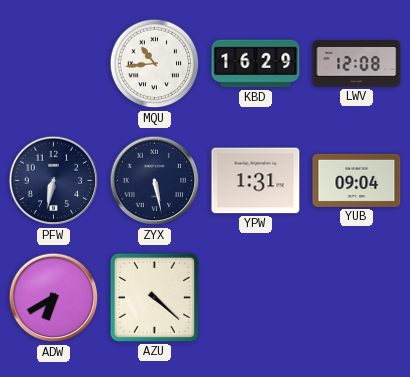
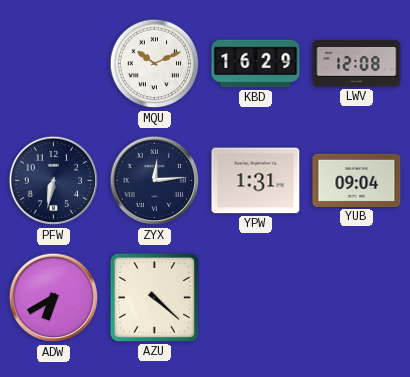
MQU: 10:44 -> 10:11 (155, 64)
ZYX: 5:28 -> 12:14 (155, 181)
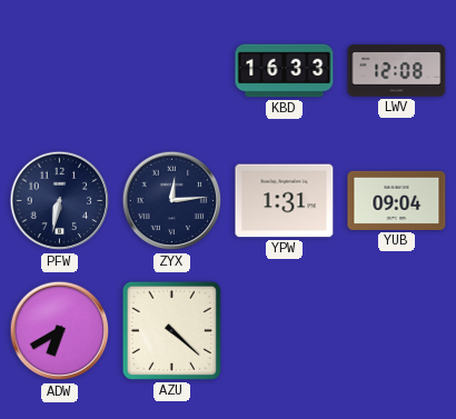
MQU: 10:11 -> none (155, 64)
KBD: 16:29 -> 16:33 (285, 71)
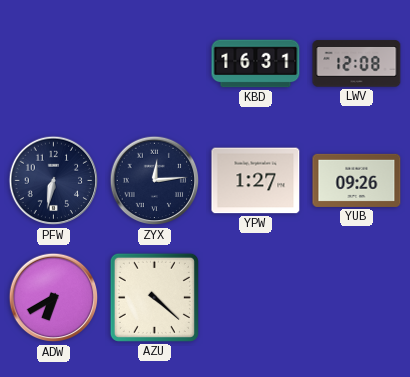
KBD: 16:33 -> 16:31 (256, 64)
YPW: 1:31 -> 1:27 (256, 181)
YUB: 09:04 -> 09:26 (357, 180)
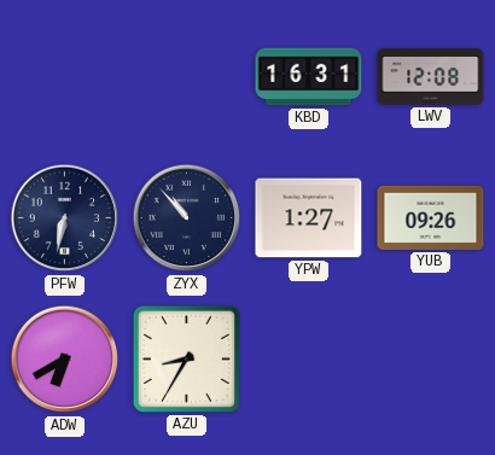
ZYX: 12:14 -> 10:53 (187, 218)
AZU: 4:22 -> 8:35 (186, 358)
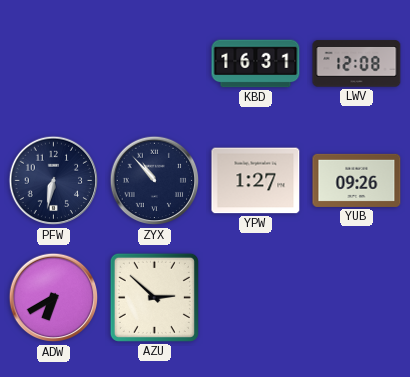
AZU: 8:35 -> 2:52 (154, 297)
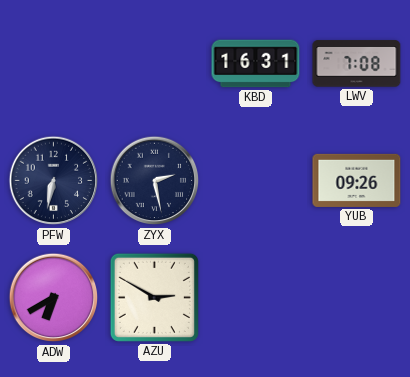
LWV: 12:08 -> 7:08 (357, 64)
ZYX: 10:53 -> 2:28 (155, 181)
YPW: 1:27 -> none (256, 181)
AZU: 2:52 -> 2:50 (154, 297)
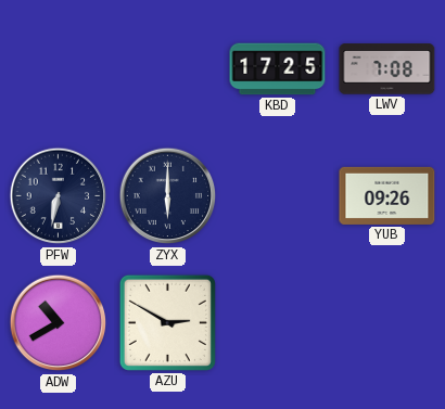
KBD: 16:31 -> 17:25 (278, 69)
ZYX: 2:28 -> 6:00 (168, 196)
ADW: 6:40 -> 10:40 (59, 323)
